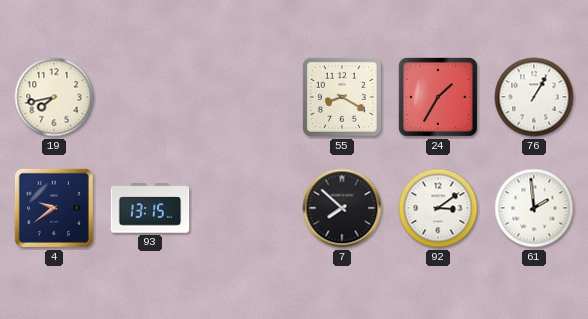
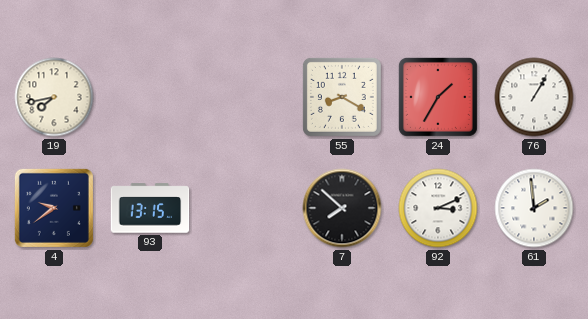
92: 3:09 -> 3:11 (438, 208)
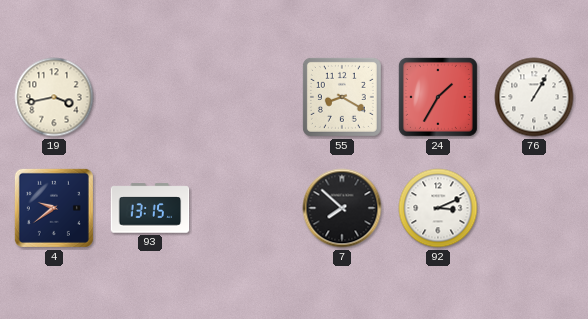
19: 7:43 -> 3:43 (54, 97)
61: 1:59 -> none (534, 208)
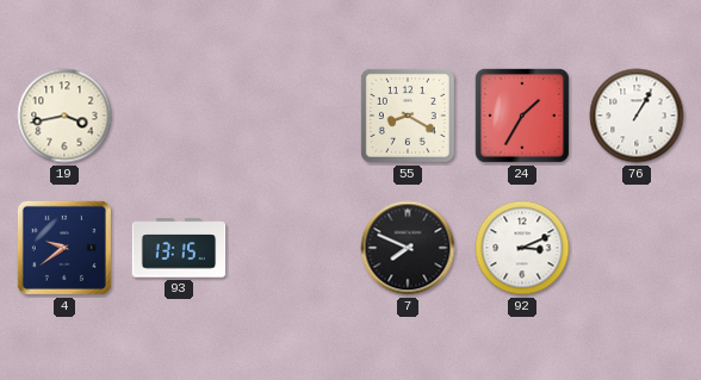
7: 7:52 -> 7:49 (408, 248)
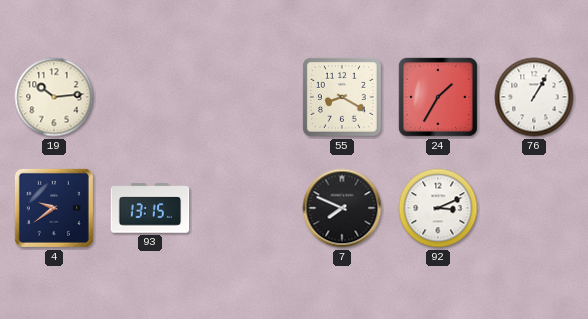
19: 3:43 -> 10:14 (54, 97)
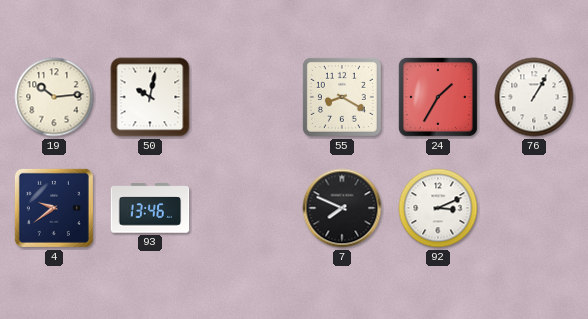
50: none -> 10:02 (150, 97)
93: 13:15 -> 13:46 (150, 208)
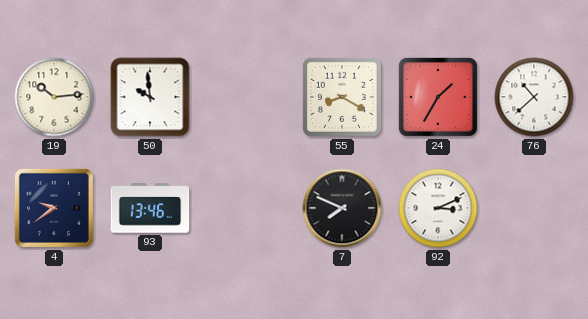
50: 10:02 -> 9:59 (150, 97)
76: 1:05 -> 10:38 (534, 97)
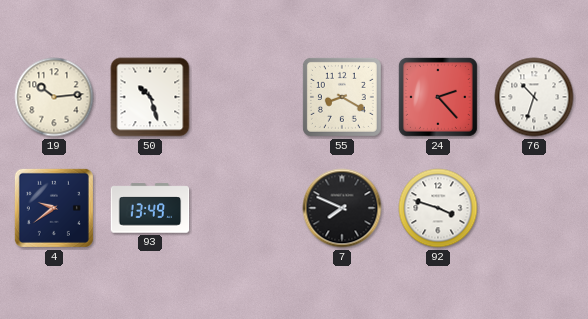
50: 9:59 -> 10:27 (150, 97)
24: 1:35 -> 2:23 (438, 97)
76: 10:38 -> 10:33 (534, 97)
93: 13:46 -> 13:49 (150, 208)
92: 3:11 -> 3:48 (438, 208)
